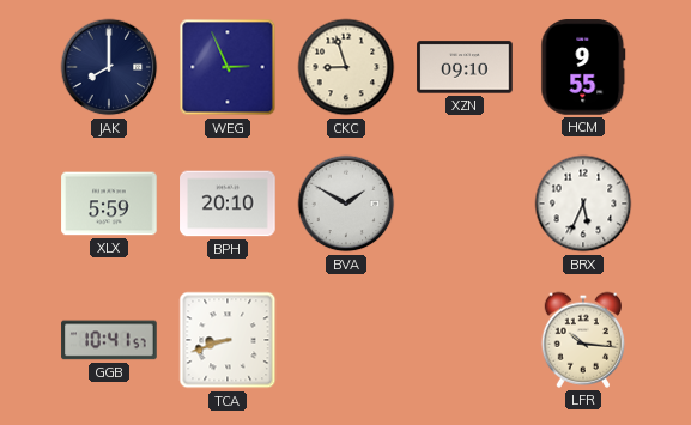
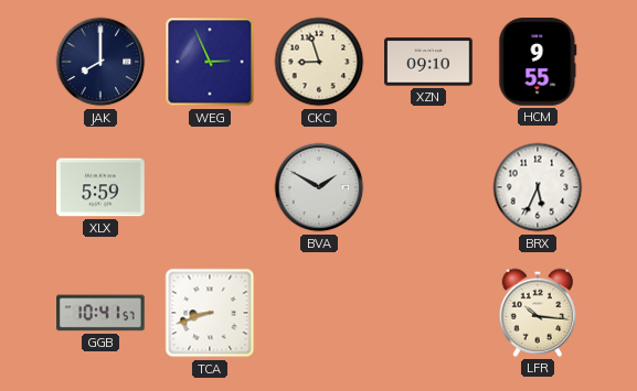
BPH: 20:10 -> none (228, 204)
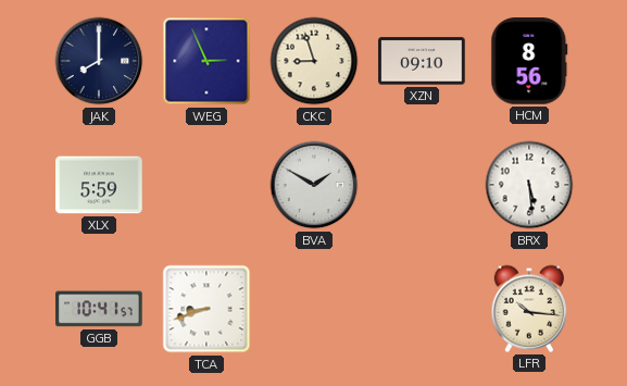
HCM: 9:55 -> 8:56 (529, 61)
BRX: 5:34 -> 5:29 (529, 185)
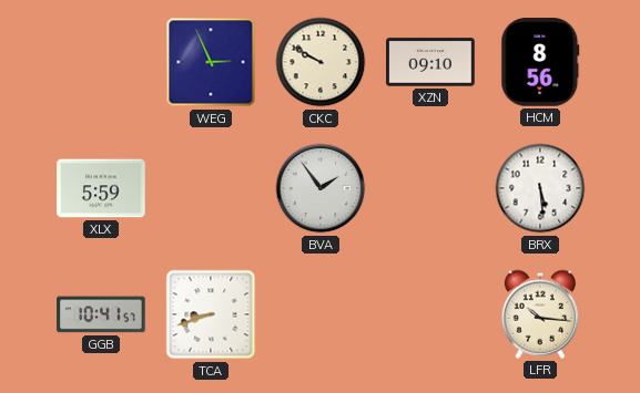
JAK: 8:00 -> none (99, 61)
CKC: 8:57 -> 9:50 (321, 62)
BVA: 1:50 -> 1:54 (321, 188)
